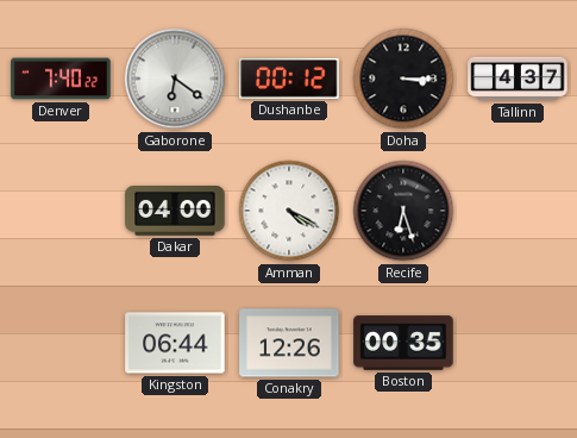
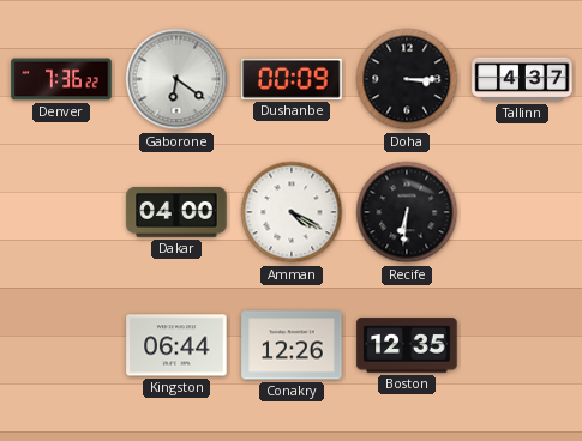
Denver: 7:40 -> 7:36 (61, 79)
Dushanbe: 00:12 -> 00:09 (292, 79)
Recife: 6:27 -> 6:31 (407, 212)
Boston: 00:35 -> 12:35 (407, 345)
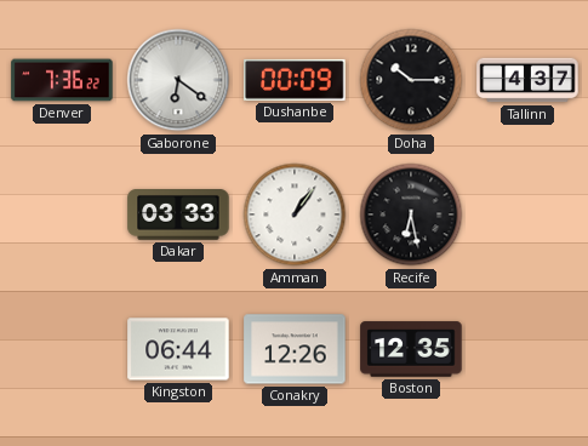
Doha: 3:15 -> 10:15 (411, 80)
Dakar: 04:00 -> 03:33 (178, 216)
Amman: 4:20 -> 1:06 (295, 215)
Recife: 6:31 -> 6:28 (411, 215)
